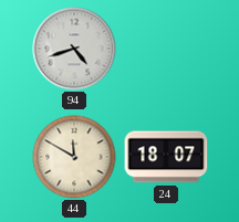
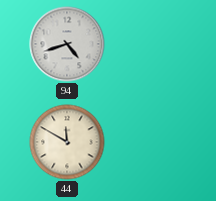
24: 18:07 -> none (166, 157)
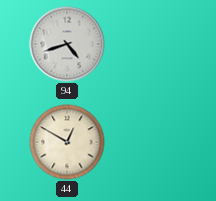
44: 11:50 -> 12:50 (67, 142)
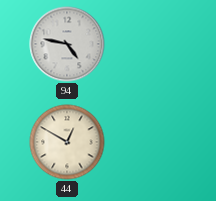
94: 4:42 -> 4:47 (67, 44)
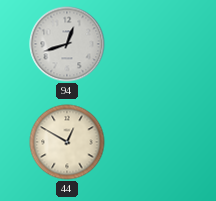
94: 4:47 -> 12:42 (67, 44)
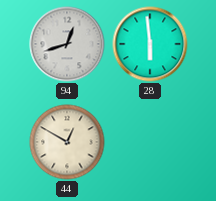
28: none -> 5:59 (150, 44)
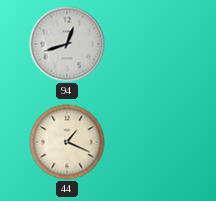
28: 5:59 -> none (150, 44)
44: 12:50 -> 1:19 (67, 142)
